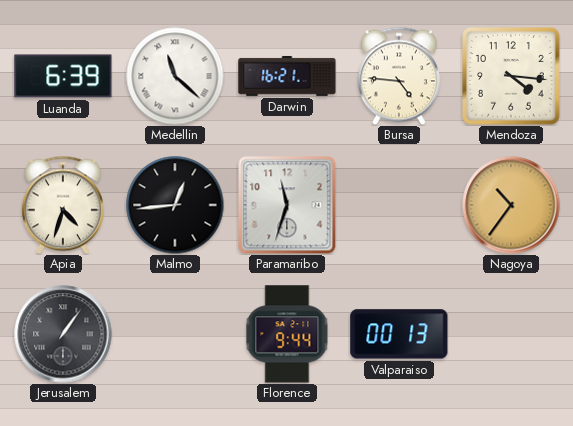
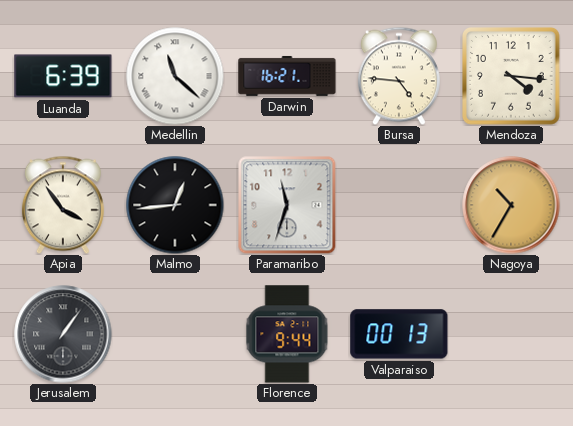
Apia: 4:33 -> 3:54 (63, 205)
Nagoya: 10:36 -> 10:35 (511, 205)
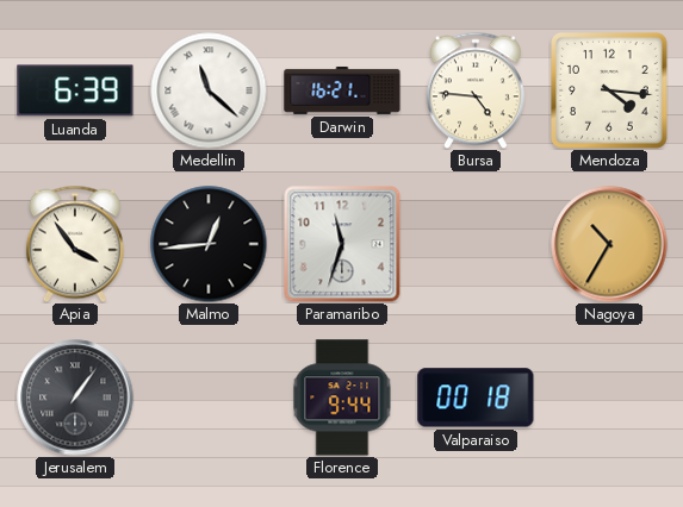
Valparaiso: 00:13 -> 00:18 (476, 398)
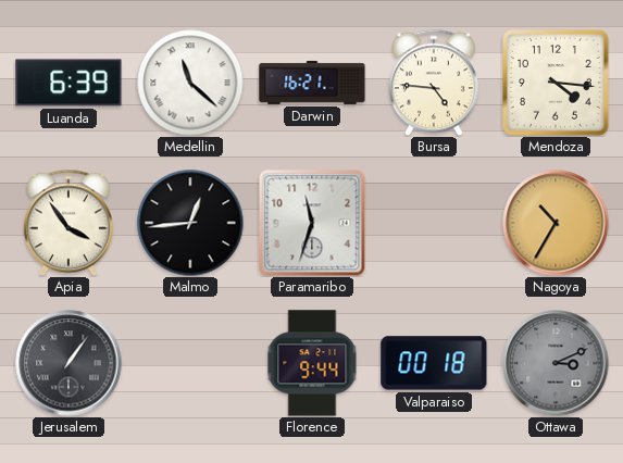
Ottawa: none -> 3:11 (556, 363)
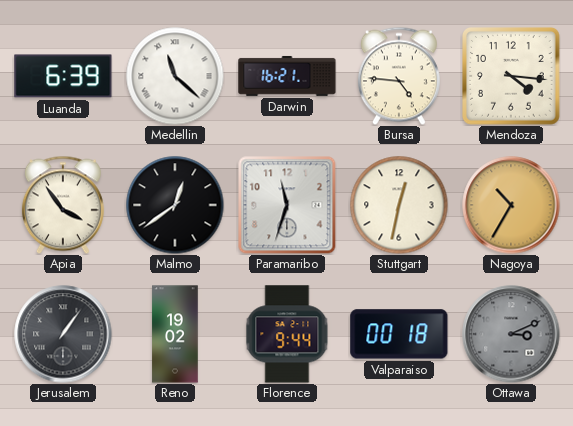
Malmo: 12:44 -> 12:39 (175, 205)
Stuttgart: none -> 12:32 (399, 205)
Reno: none -> 19:02 (175, 334)
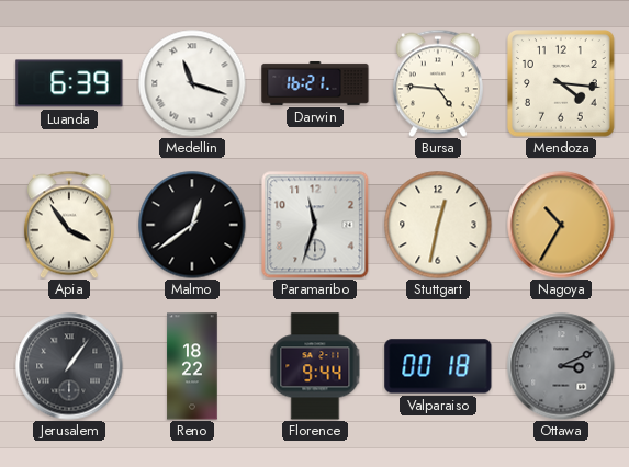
Medellin: 11:22 -> 11:18 (192, 83)
Reno: 19:02 -> 18:22 (192, 366)
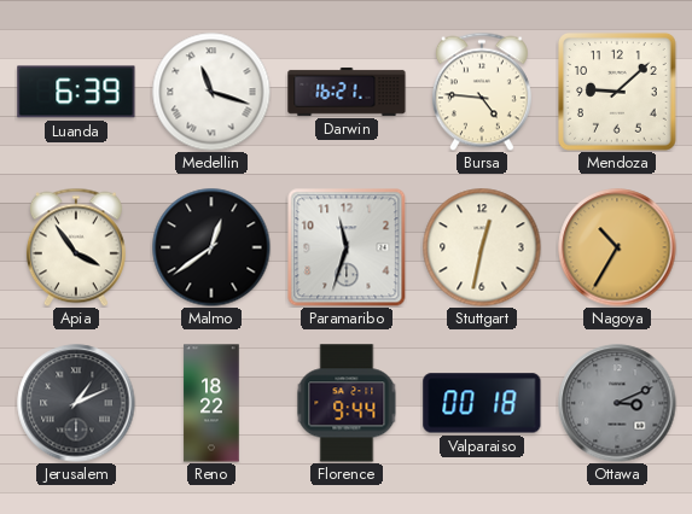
Mendoza: 4:16 -> 9:08 (618, 93)
Jerusalem: 1:06 -> 1:11 (76, 403)
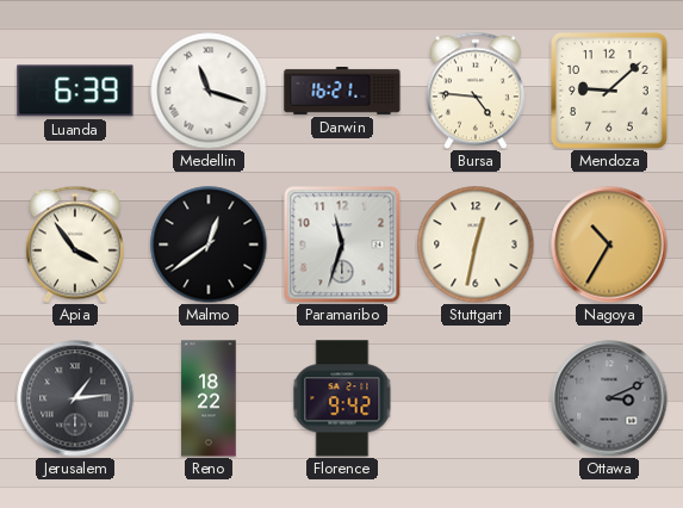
Jerusalem: 1:11 -> 1:14 (75, 398)
Florence: 9:44 -> 9:42 (342, 398)
Valparaiso: 00:18 -> none (482, 403)
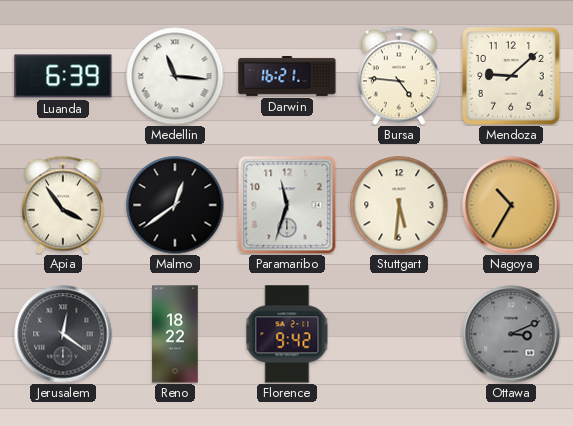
Medellin: 11:18 -> 11:16 (175, 76)
Stuttgart: 12:32 -> 5:31 (399, 205)
Jerusalem: 1:14 -> 12:21 (63, 334)
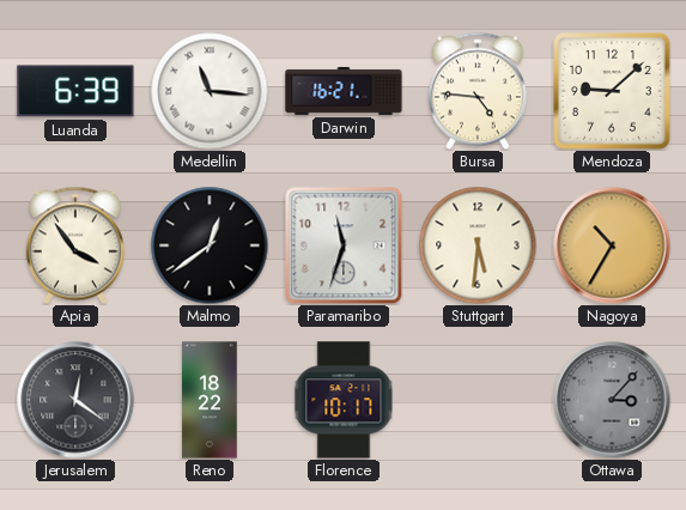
Florence: 9:42 -> 10:17 (344, 400)
Ottawa: 3:11 -> 3:07 (612, 400)
